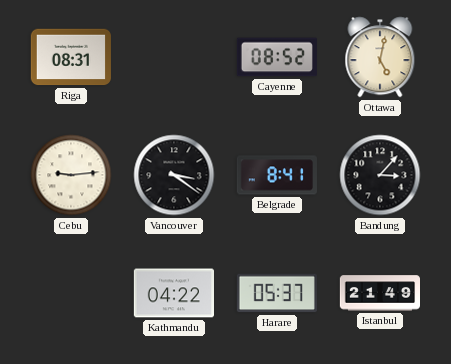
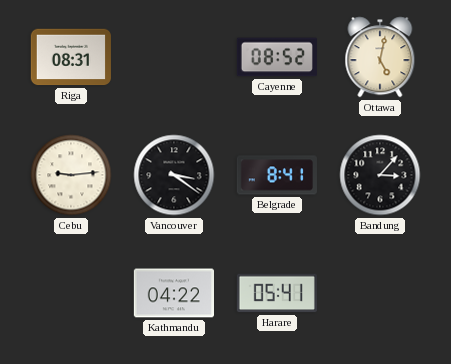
Harare: 05:37 -> 05:41 (277, 293)
Istanbul: 21:49 -> none (379, 293)
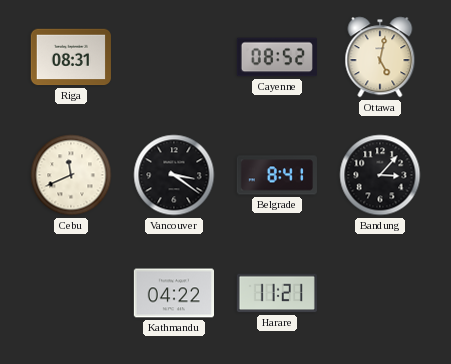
Cebu: 9:14 -> 11:41 (71, 175)
Harare: 05:41 -> 11:21 (277, 293)
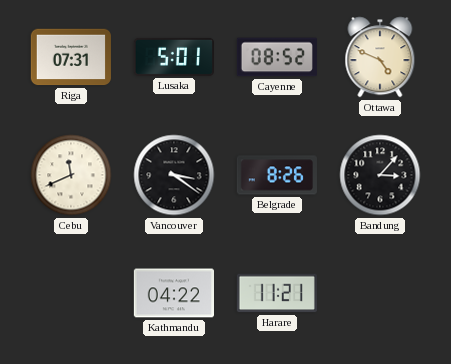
Riga: 08:31 -> 07:31 (71, 57)
Lusaka: none -> 5:01 (173, 57)
Ottawa: 5:02 -> 4:49 (380, 57)
Belgrade: 8:41 -> 8:26 (277, 175)
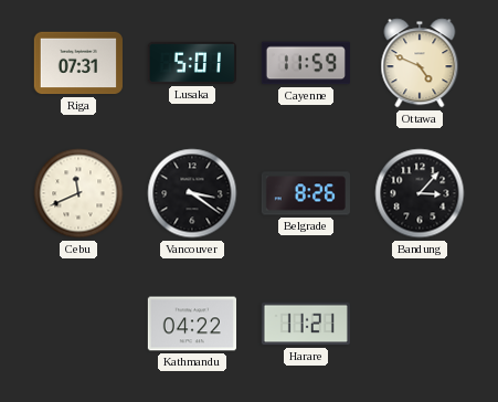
Cayenne: 08:52 -> 11:59 (305, 63)
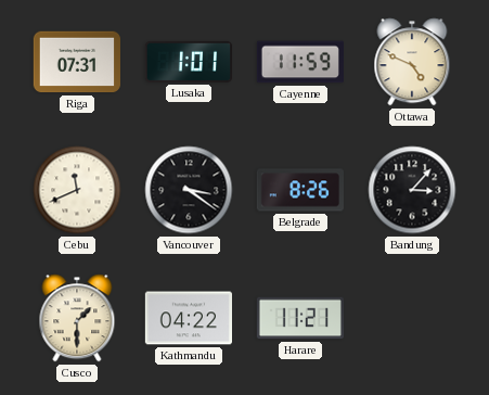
Lusaka: 5:01 -> 1:01 (188, 62)
Cusco: none -> 1:30 (77, 318)
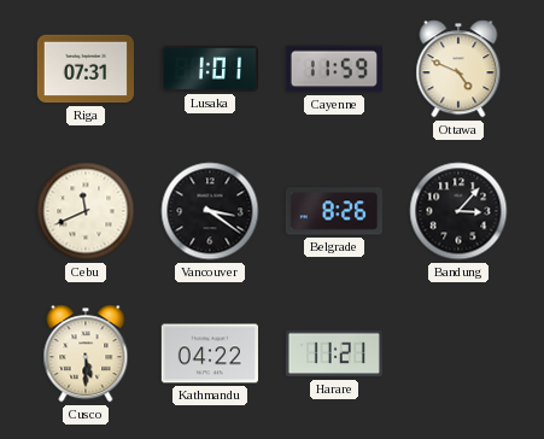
Cusco: 1:30 -> 5:30 (86, 353)
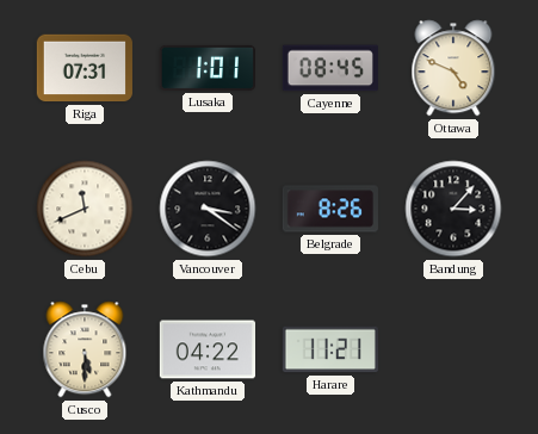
Cayenne: 11:59 -> 08:45 (329, 68)
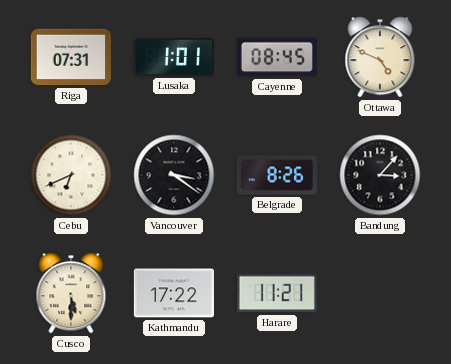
Cebu: 11:41 -> 6:41 (71, 175)
Kathmandu: 04:22 -> 17:22 (173, 293)
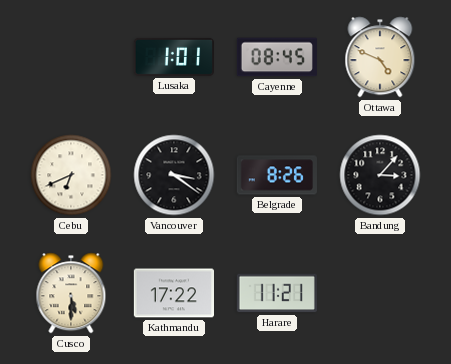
Riga: 07:31 -> none (71, 57)
